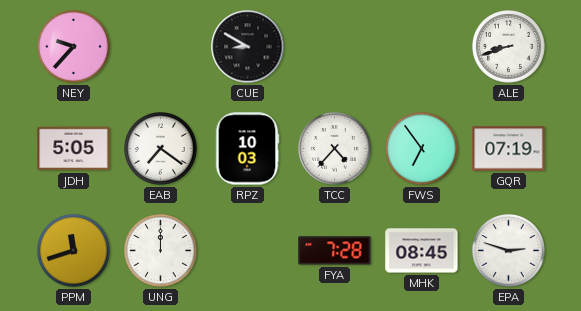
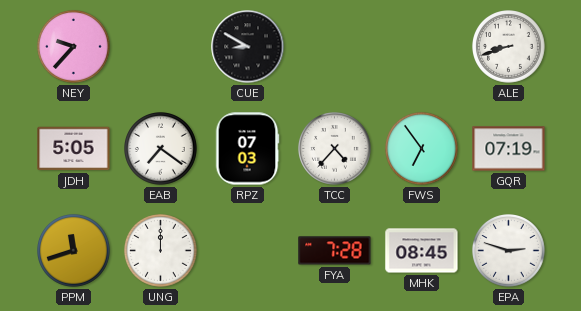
RPZ: 10:03 -> 07:03 (247, 149)
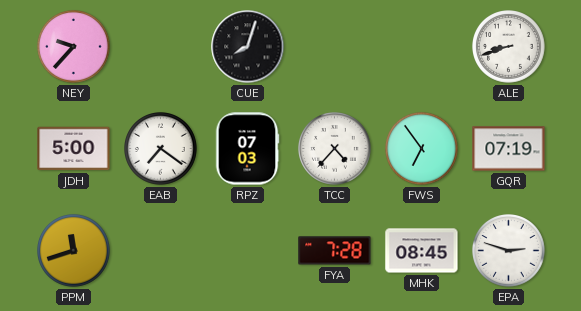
CUE: 8:50 -> 8:03 (248, 47)
JDH: 5:05 -> 5:00 (74, 149)
UNG: 12:00 -> none (161, 251)
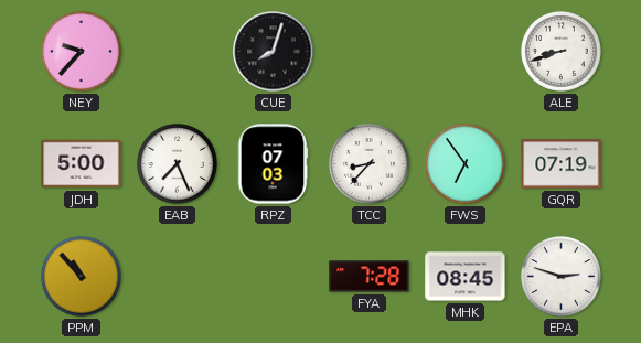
EAB: 7:21 -> 7:26 (178, 164)
TCC: 4:37 -> 8:37 (370, 164)
PPM: 11:42 -> 10:53 (82, 277)
